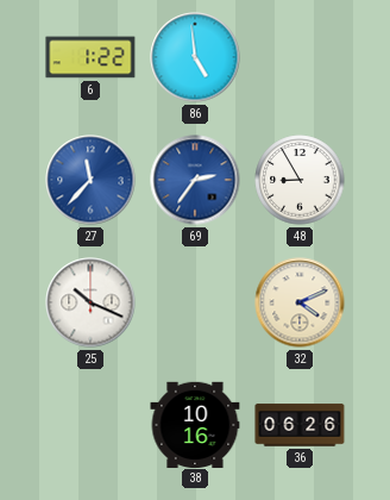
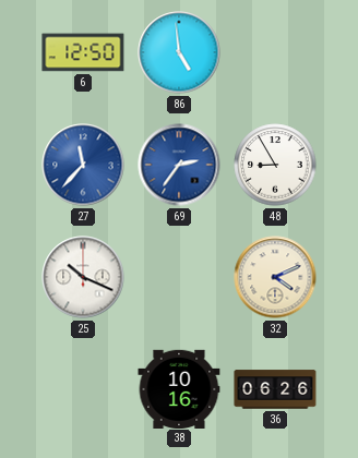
6: 1:22 -> 12:50 (83, 52)
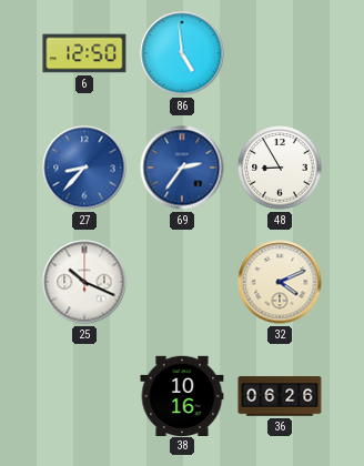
27: 11:37 -> 8:37 (84, 168)
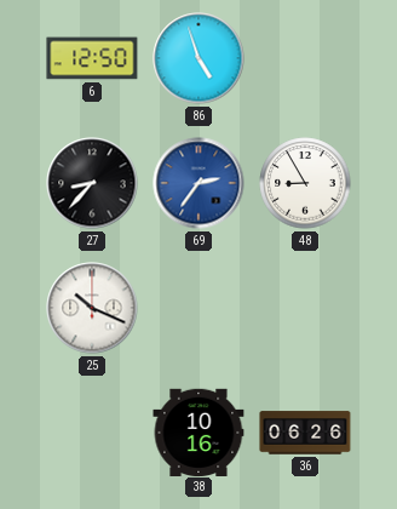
86: 4:59 -> 4:57 (198, 58)
27 dial: blue -> black (92, 183)
32: 4:11 -> none (280, 282)
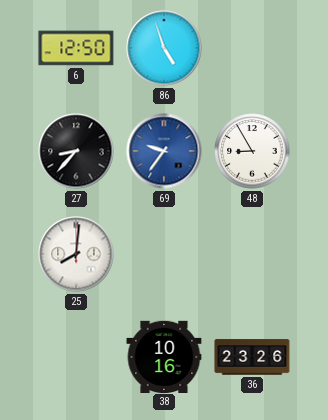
69: 2:36 -> 9:36 (164, 151)
25: 10:19 -> 8:01 (76, 254)
36: 06:26 -> 23:26 (252, 357)
